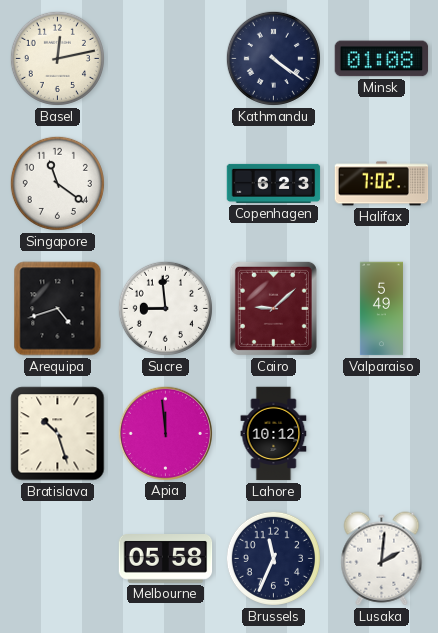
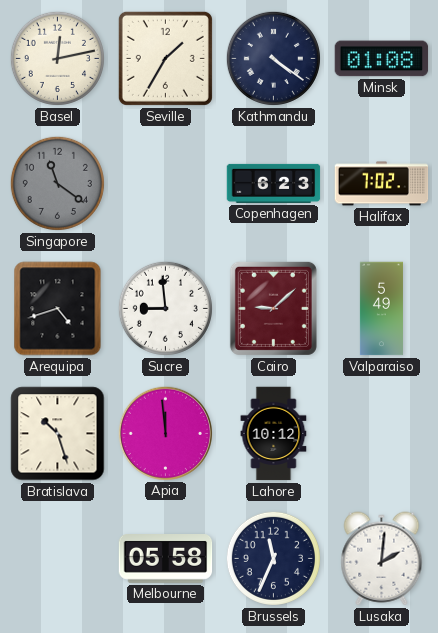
Seville: none -> 1:35 (165, 58)
Singapore dial: white -> grey (57, 183)
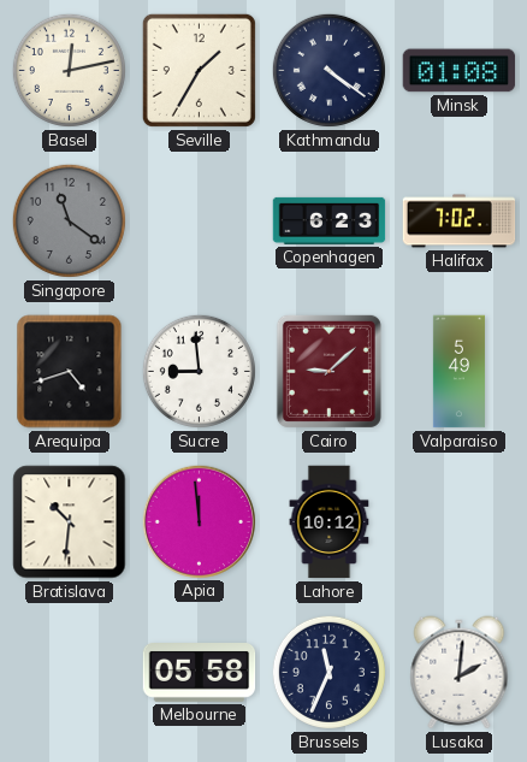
Bratislava: 10:27 -> 10:31 (70, 522)
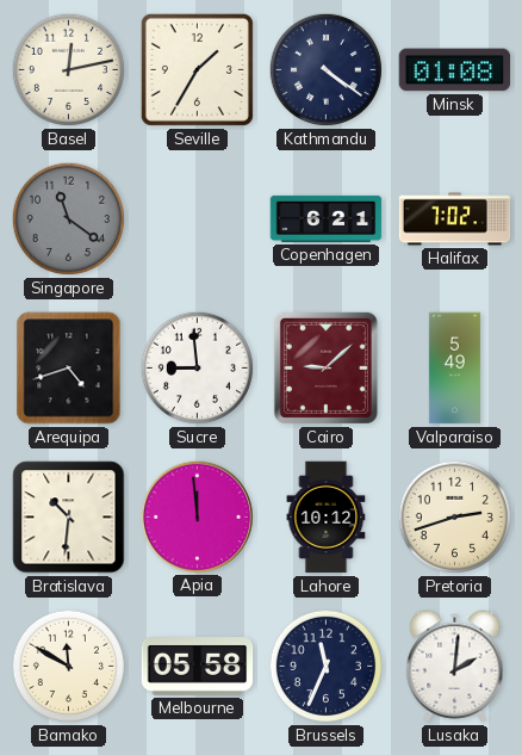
Copenhagen: 6:23 -> 6:21 (327, 218)
Pretoria: none -> 2:42 (454, 516)
Bamako: none -> 11:50 (68, 666)
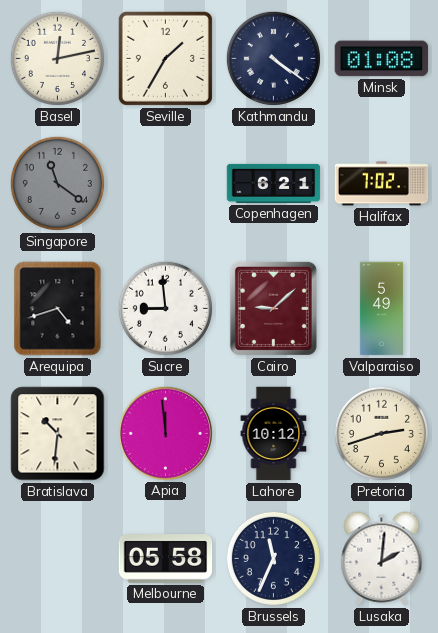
Bamako: 11:50 -> none (68, 666)
